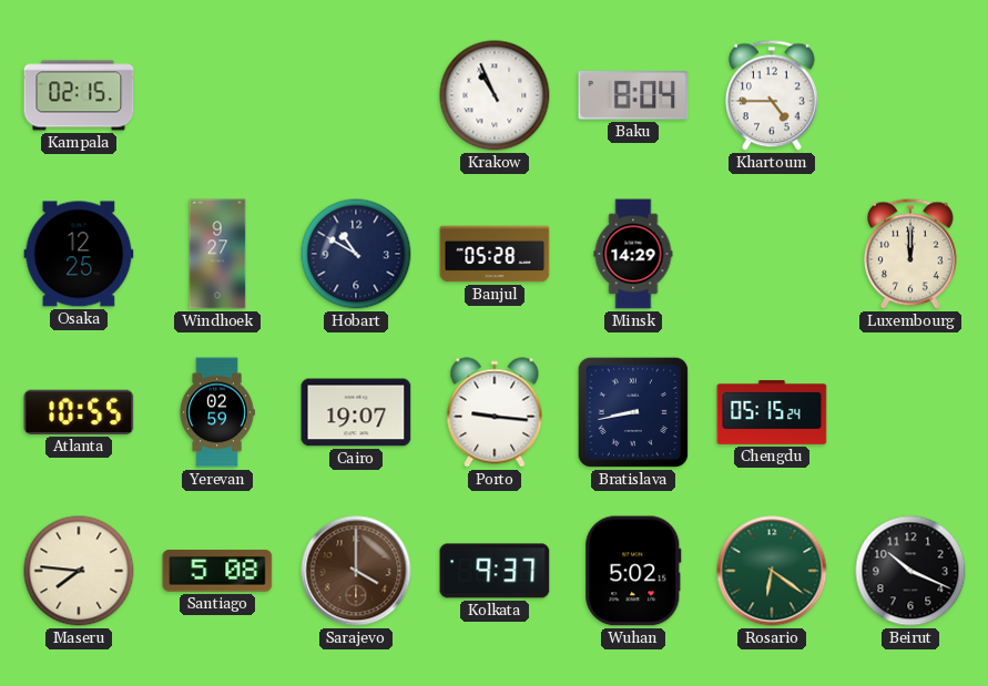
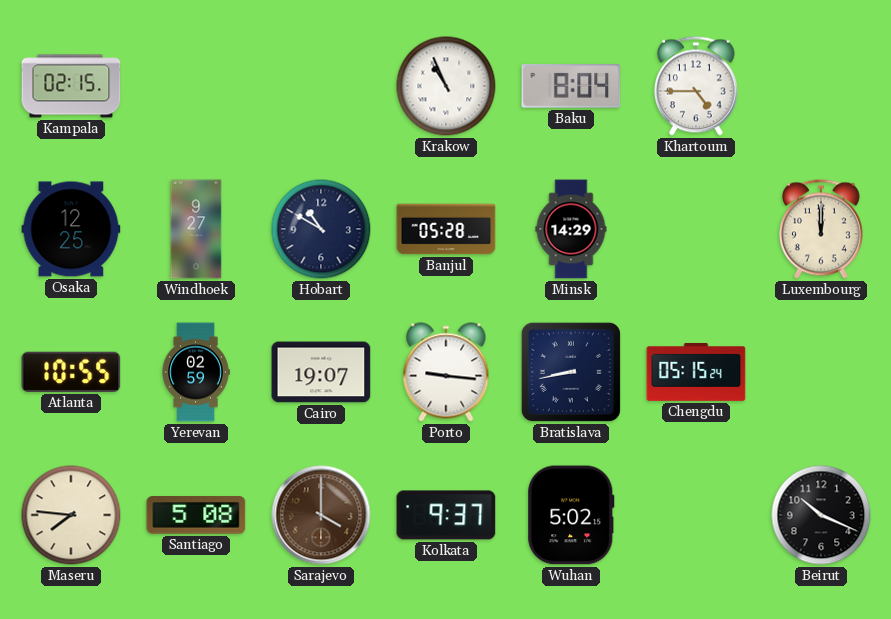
Rosario: 6:21 -> none (772, 571)
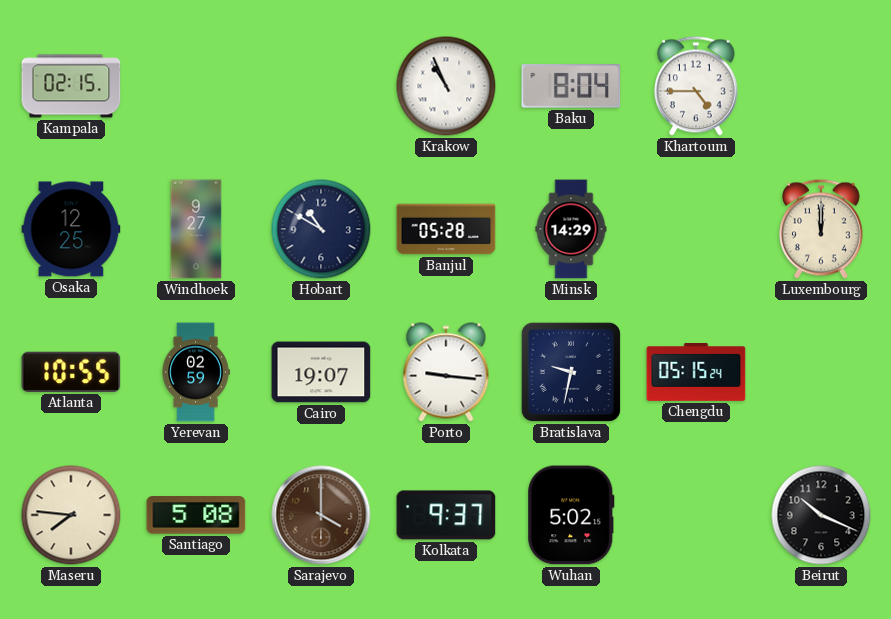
Bratislava: 8:43 -> 9:32 (571, 372)
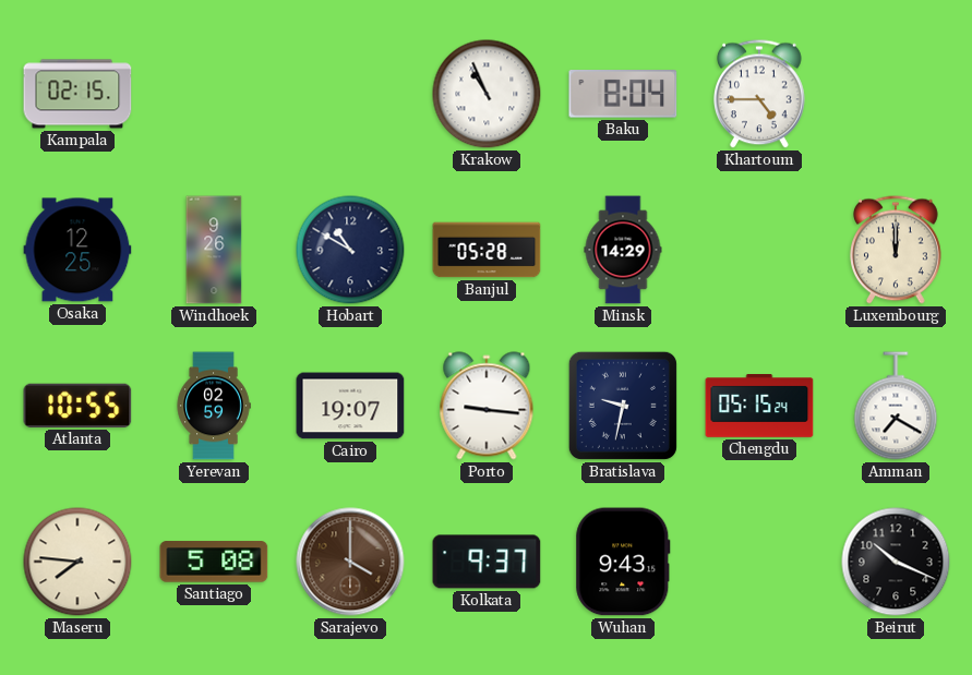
Windhoek: 9:27 -> 9:26 (214, 250)
Amman: none -> 7:20 (896, 406)
Wuhan: 5:02 -> 9:43 (623, 562)
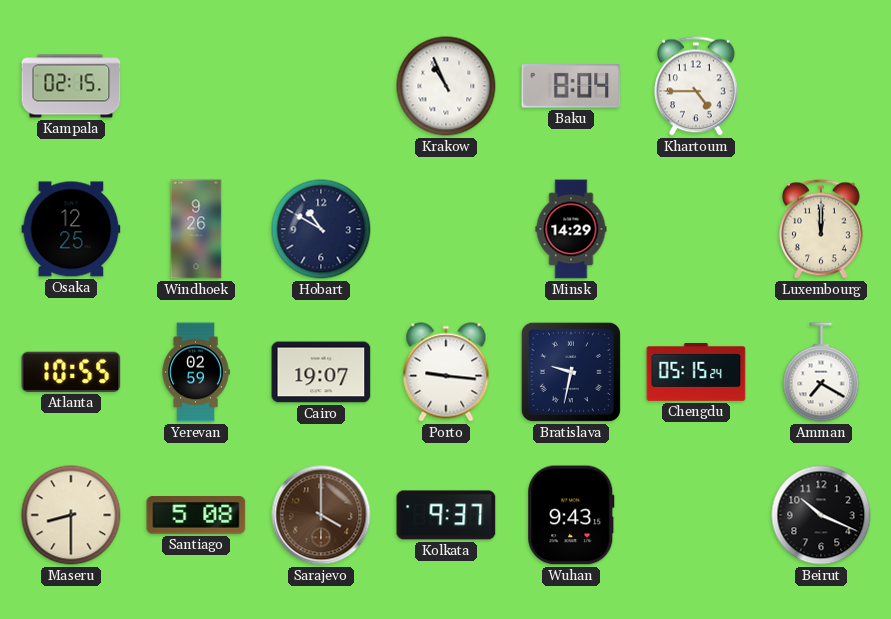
Banjul: 05:28 -> none (487, 250)
Maseru: 7:46 -> 8:30 (71, 515)
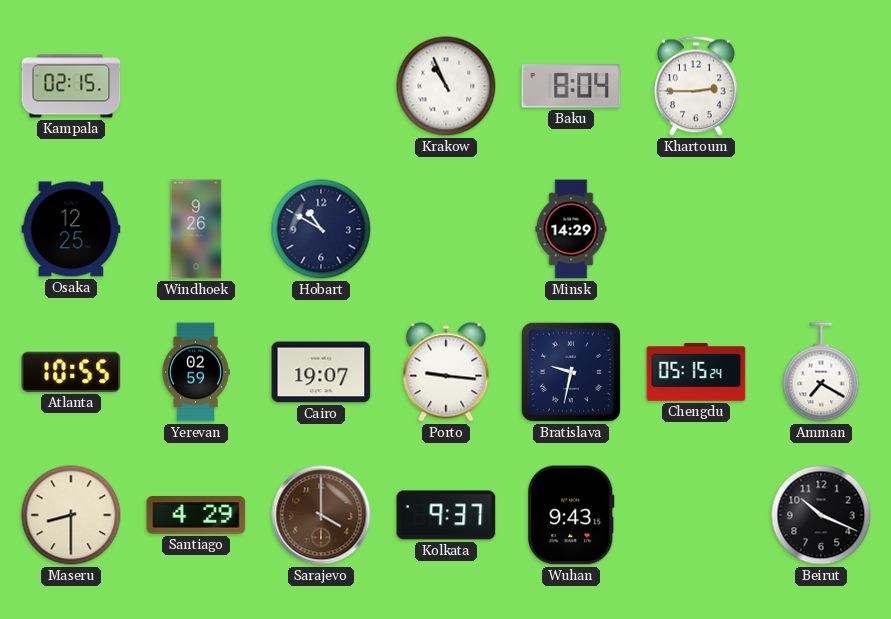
Khartoum: 4:45 -> 2:45 (697, 86)
Luxembourg: 12:00 -> none (822, 229)
Santiago: 5:08 -> 4:29 (196, 515)
